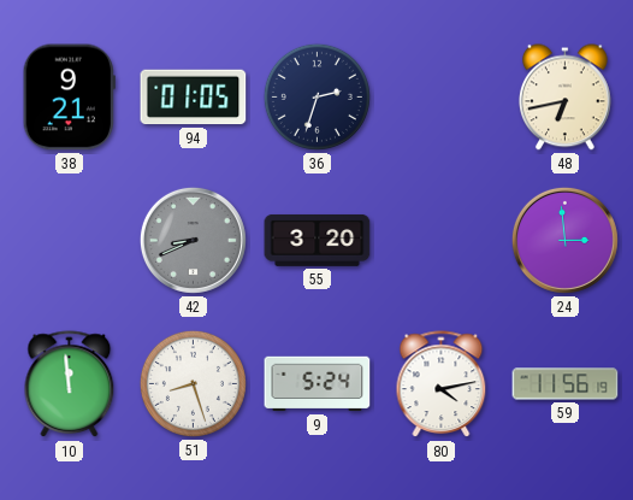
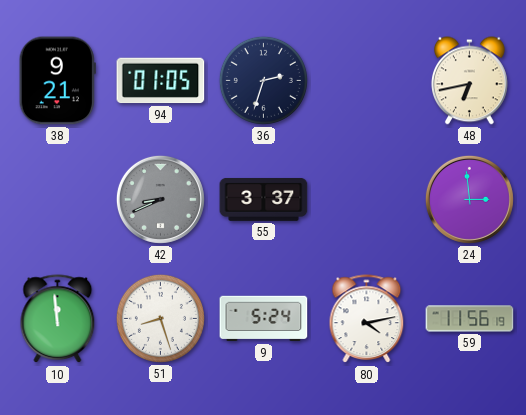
55: 3:20 -> 3:37 (264, 199)
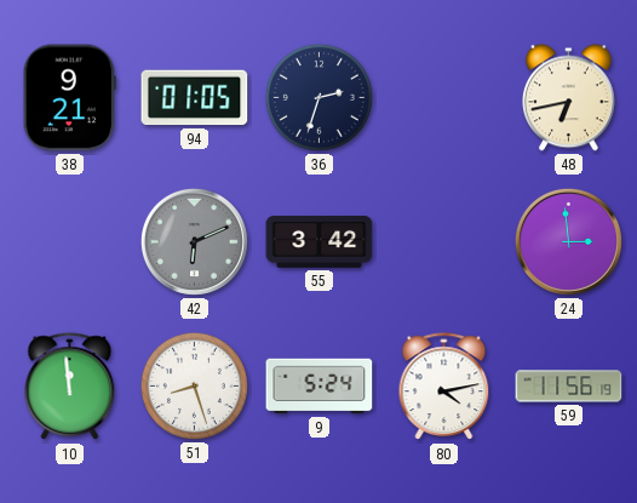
42: 8:41 -> 6:11 (194, 241)
55: 3:37 -> 3:42 (320, 241)
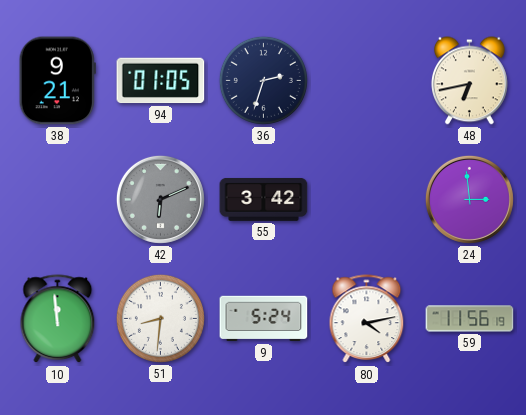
51: 8:27 -> 8:31 (160, 318)
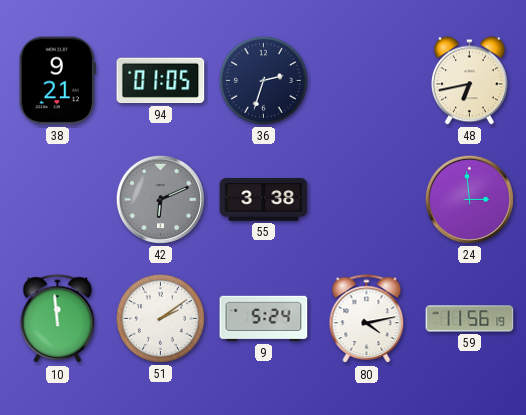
55: 3:42 -> 3:38 (264, 199)
51: 8:31 -> 2:09 (160, 318)
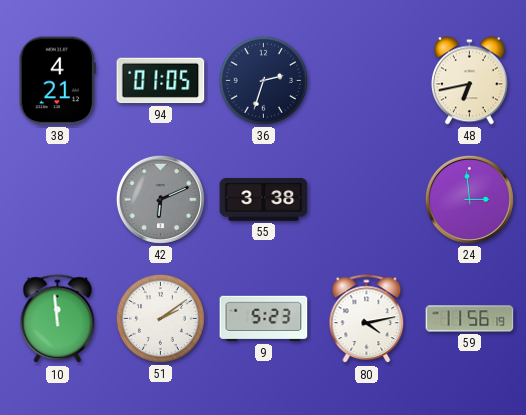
38: 9:21 -> 4:21 (57, 81)
9: 5:24 -> 5:23 (264, 319)
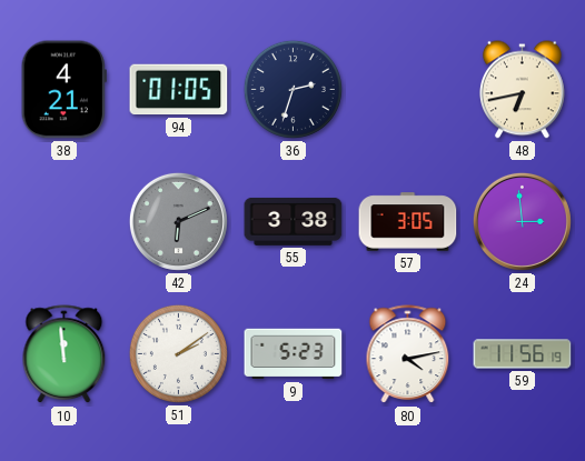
57: none -> 3:05 (408, 222)
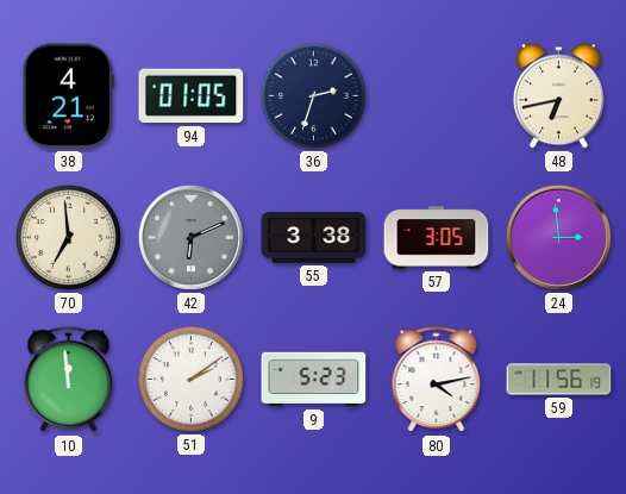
70: none -> 6:59 (68, 237)
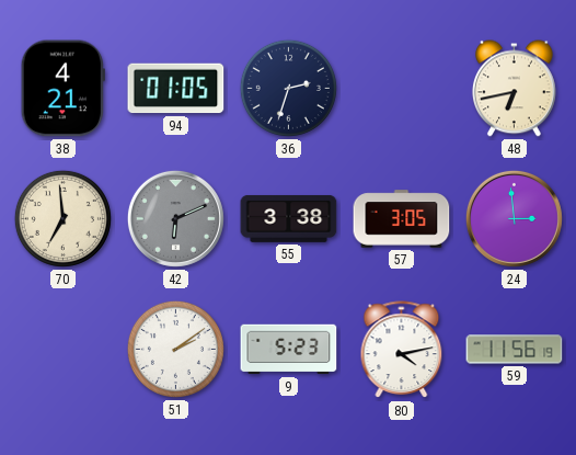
10: 11:59 -> none (69, 380)
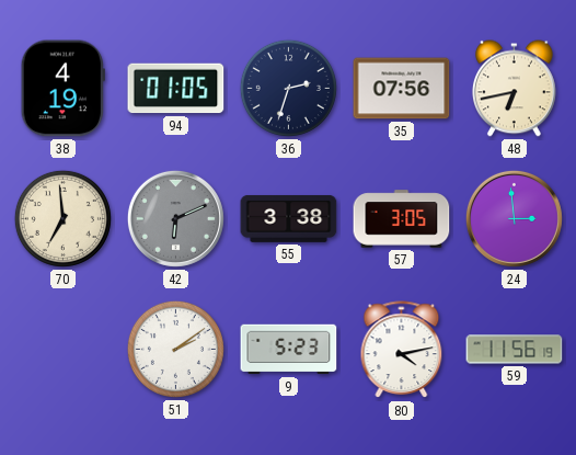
38: 4:21 -> 4:19 (62, 89)
35: none -> 07:56 (402, 89)
